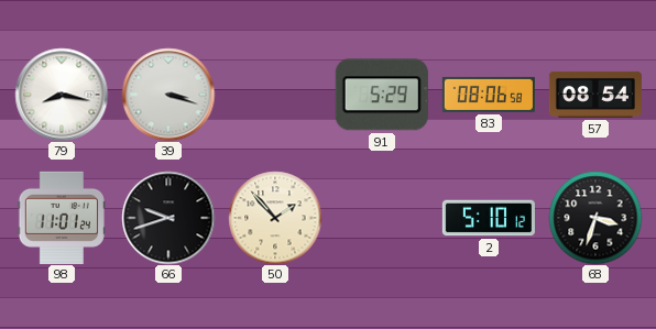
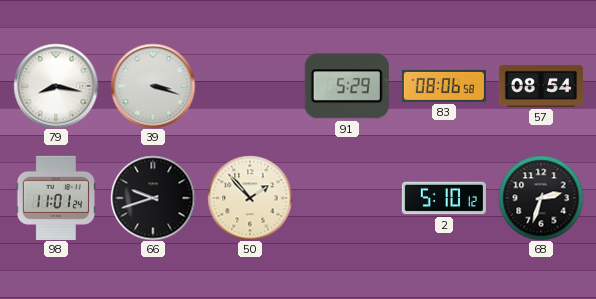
68: 3:33 -> 2:33 (541, 198)
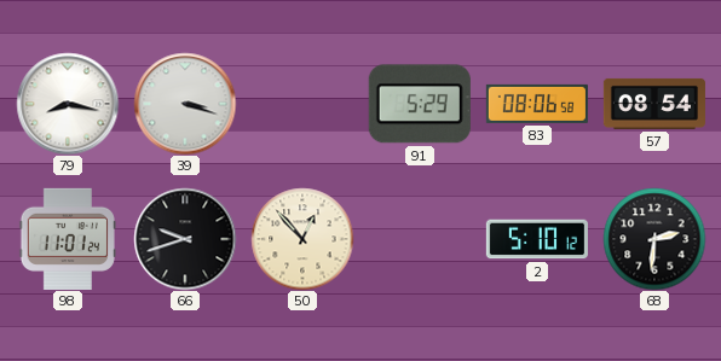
50: 1:53 -> 12:53 (302, 239)
68: 2:33 -> 2:31 (654, 239)
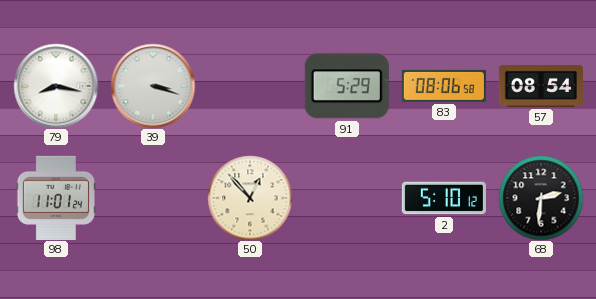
66: 9:42 -> none (185, 239)
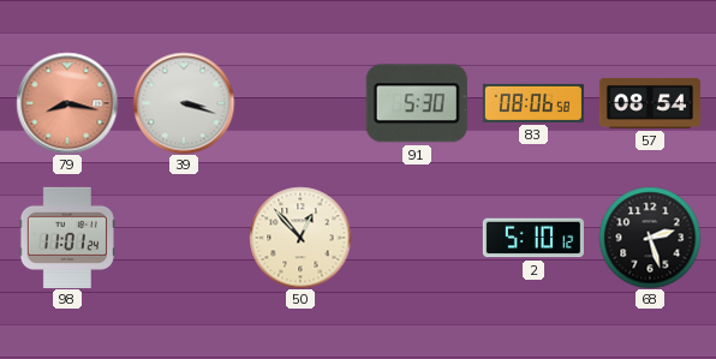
79 dial: white -> salmon (67, 103)
91: 5:29 -> 5:30 (417, 103)
68: 2:31 -> 2:27 (650, 238)
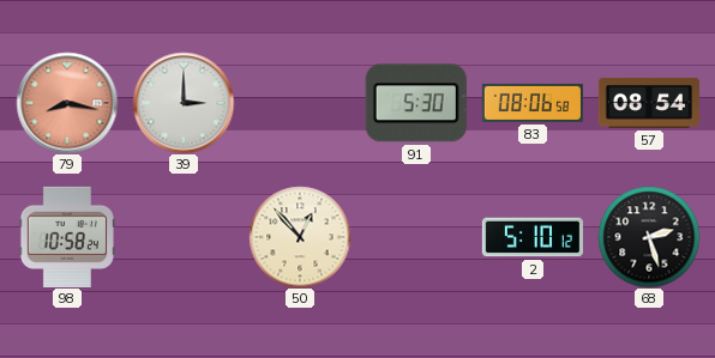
39: 3:18 -> 3:00 (184, 103)
98: 11:01 -> 10:58 (67, 237)
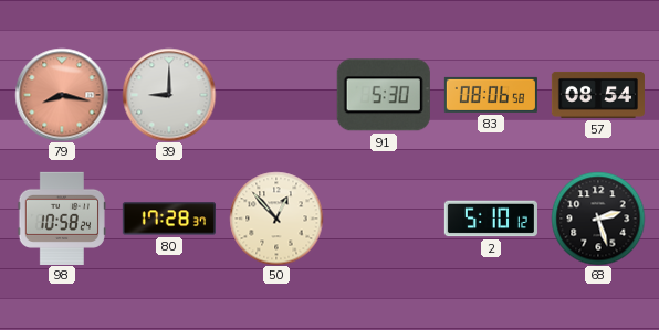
39: 3:00 -> 9:00 (169, 95)
80: none -> 17:28 (169, 219)
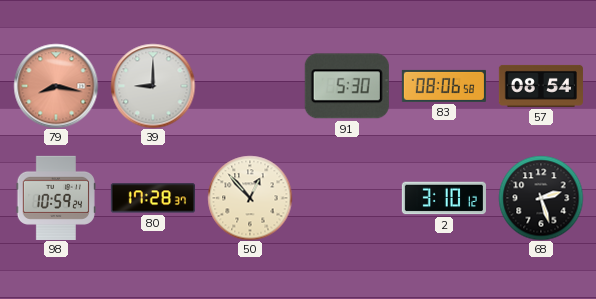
98: 10:58 -> 10:59 (56, 198)
2: 5:10 -> 3:10 (444, 198)
